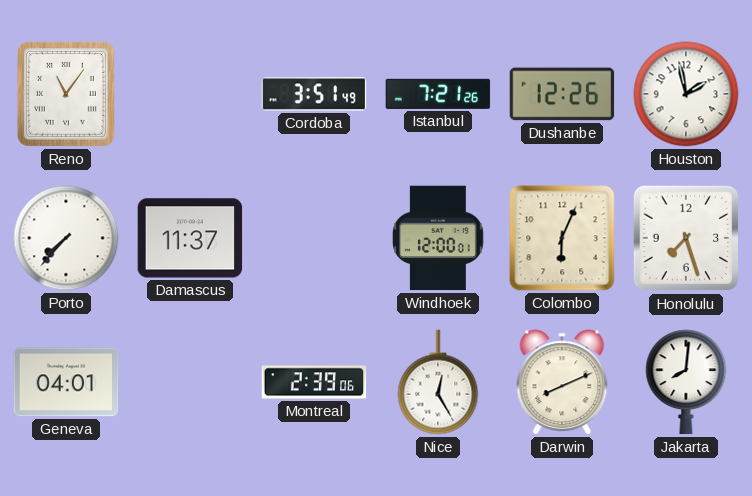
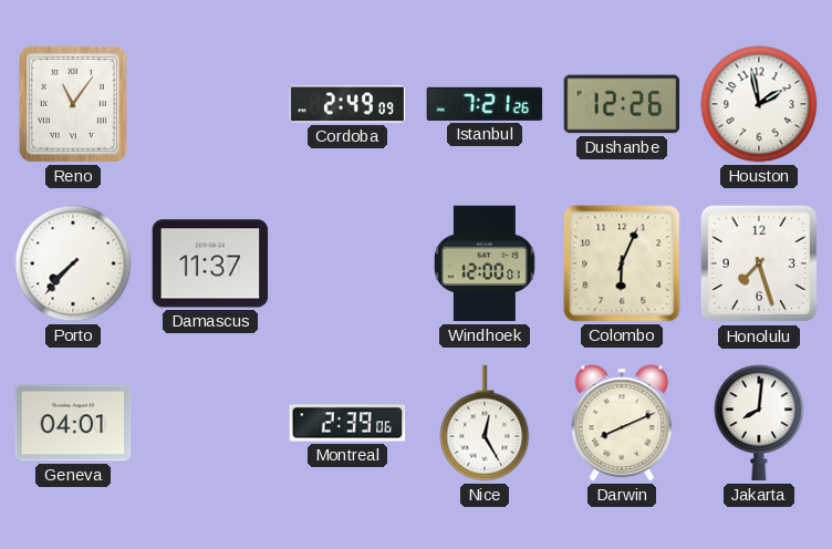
Cordoba: 3:51 -> 2:49 (347, 104)
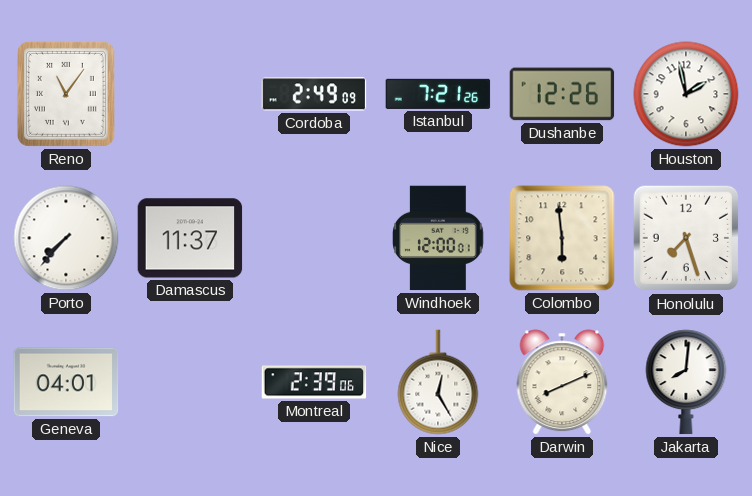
Colombo: 6:04 -> 5:59 (562, 238)
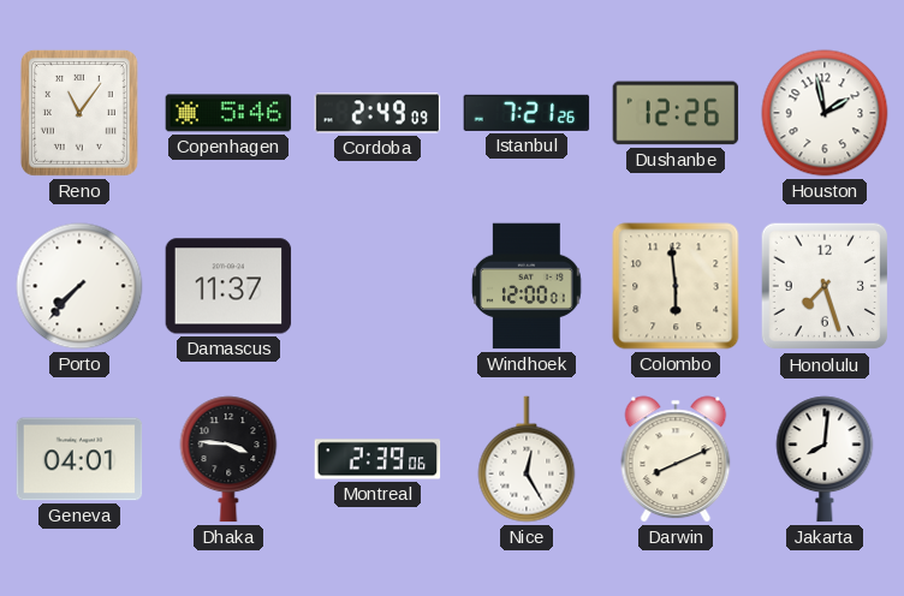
Copenhagen: none -> 5:46 (228, 113)
Dhaka: none -> 3:46 (228, 459)
